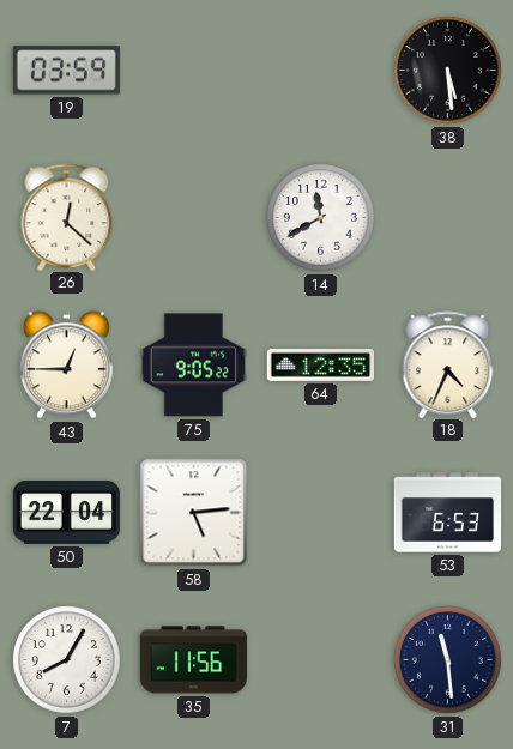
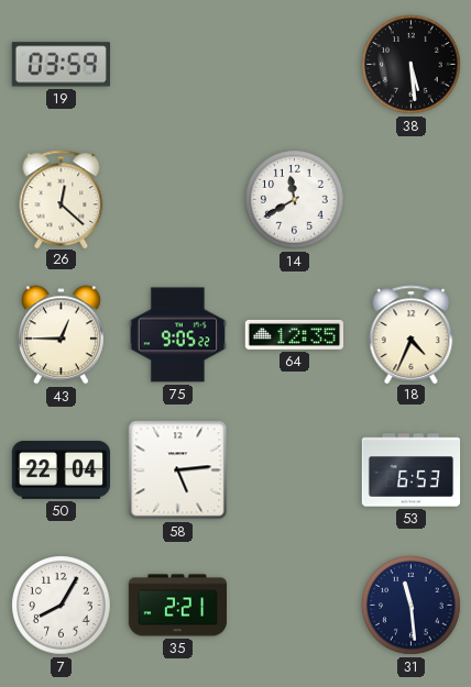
35: 11:56 -> 2:21 (177, 606)
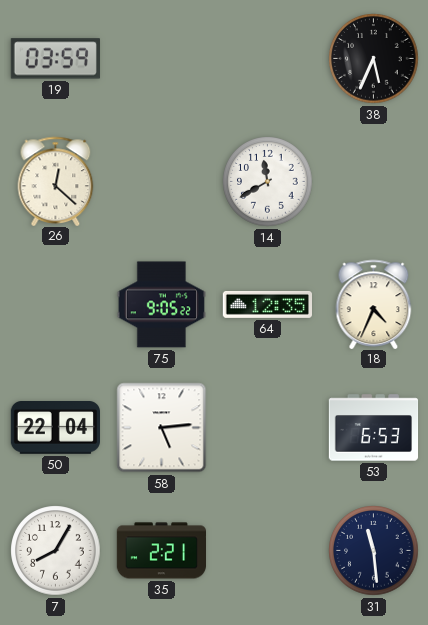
38: 5:29 -> 5:34 (374, 59)
43: 12:45 -> none (61, 335)
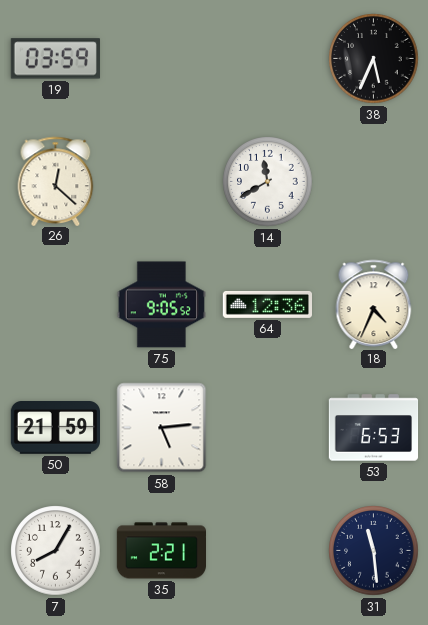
75: 9:05:22 -> 9:05:52 (161, 305)
64: 12:35 -> 12:36 (267, 304)
50: 22:04 -> 21:59 (55, 428)
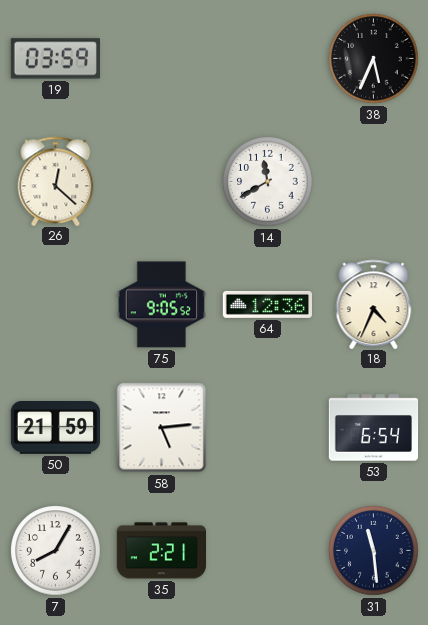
53: 6:53 -> 6:54 (374, 428)
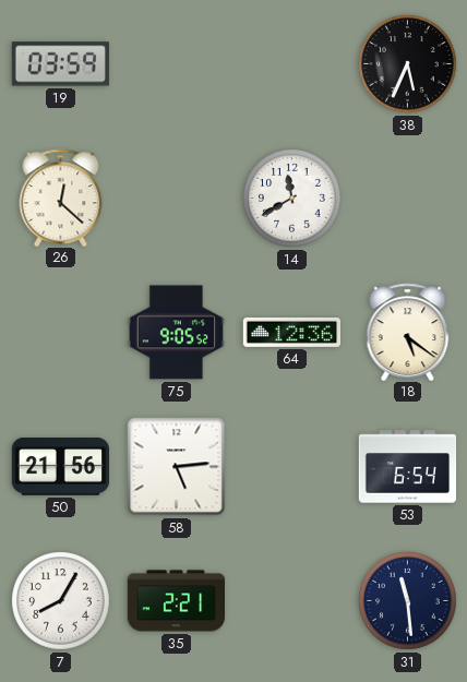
18: 4:34 -> 5:21 (408, 332)
50: 21:59 -> 21:56 (60, 467)
